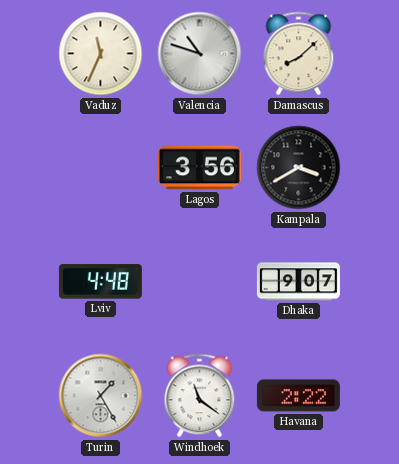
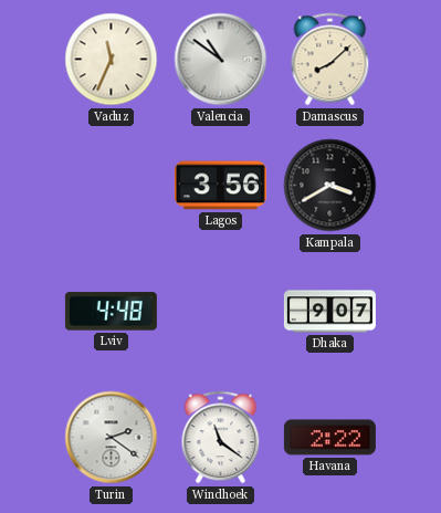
Valencia: 10:48 -> 10:51 (221, 60)
Turin: 1:25 -> 2:21 (112, 438)
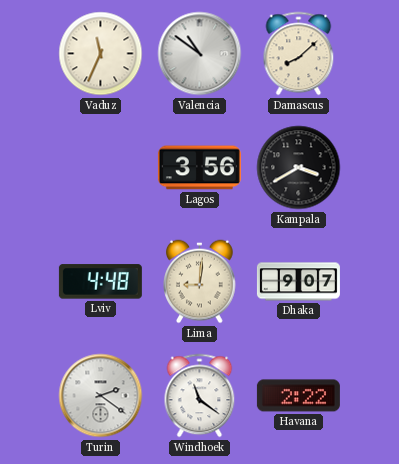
Lima: none -> 9:01 (200, 282)
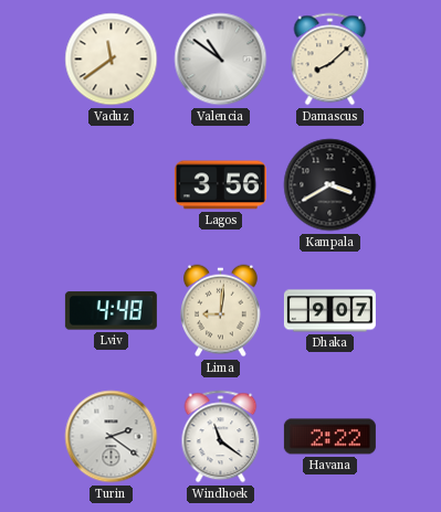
Vaduz: 11:34 -> 11:39 (112, 60)
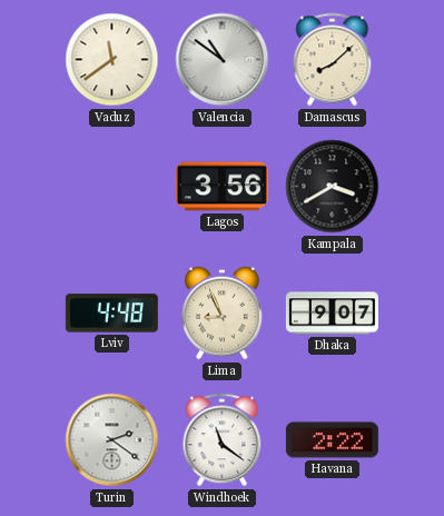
Lima: 9:01 -> 8:56 (223, 314)
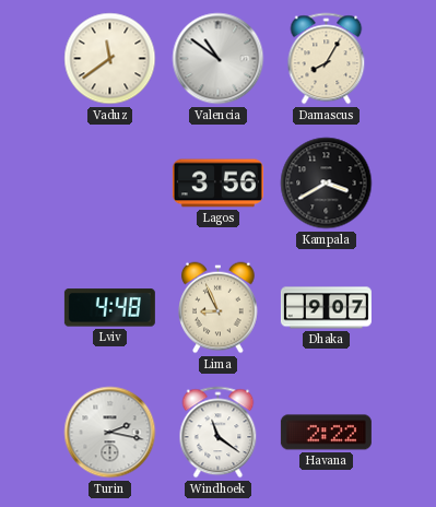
Damascus: 8:08 -> 8:05 (327, 59)
Turin: 2:21 -> 2:17 (110, 433)
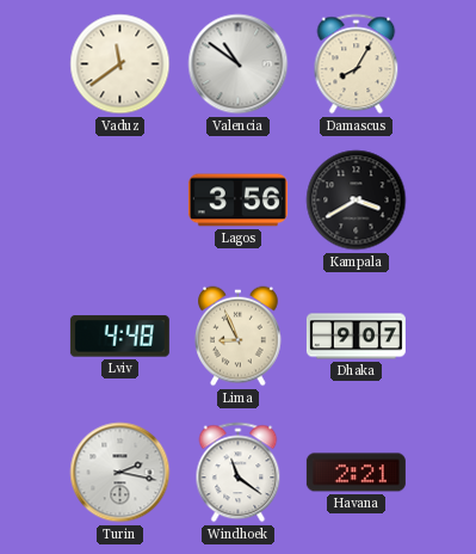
Havana: 2:22 -> 2:21 (356, 473)
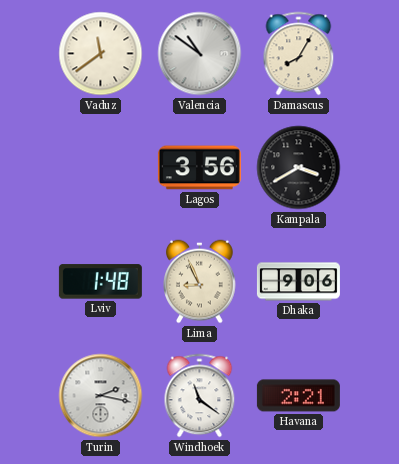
Lviv: 4:48 -> 1:48 (100, 282)
Dhaka: 9:07 -> 9:06 (298, 282)
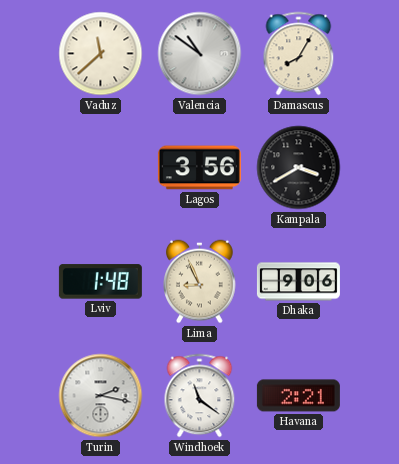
Vaduz: 11:39 -> 11:38 (101, 54)
